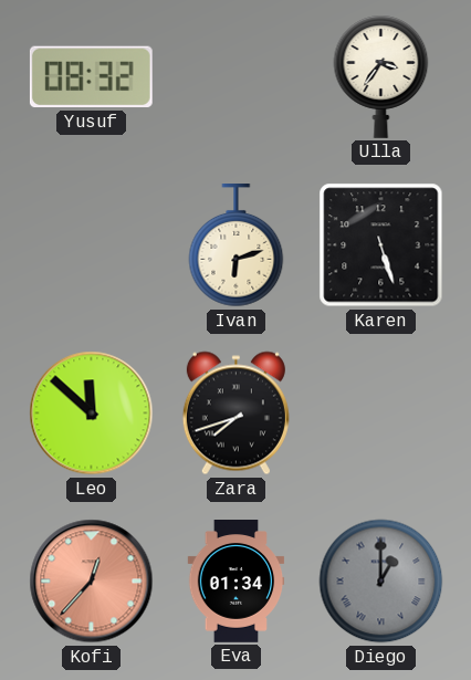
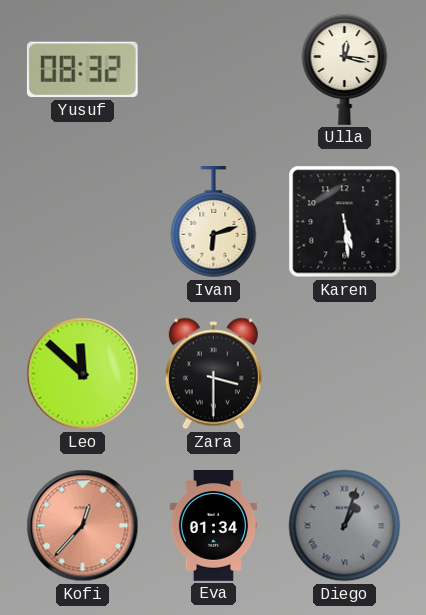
Ulla: 3:36 -> 12:17 (345, 69)
Karen: 5:27 -> 5:29 (345, 222)
Zara: 7:42 -> 3:30 (213, 374)
Diego: 1:00 -> 1:03 (345, 526)
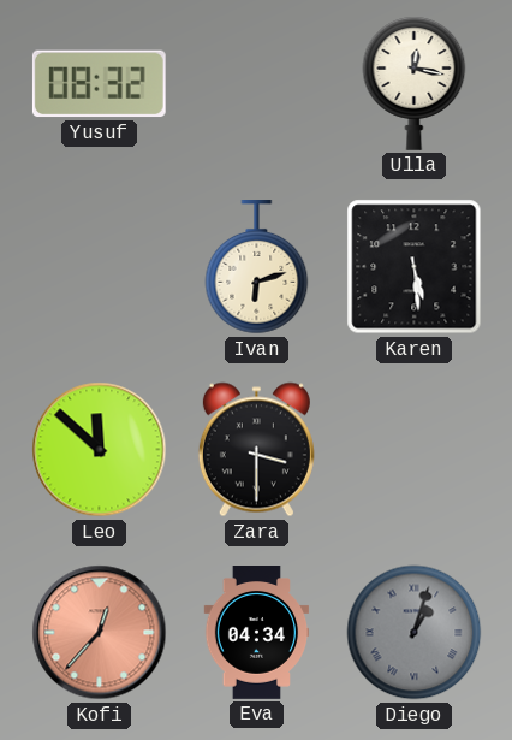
Eva: 01:34 -> 04:34 (257, 633)
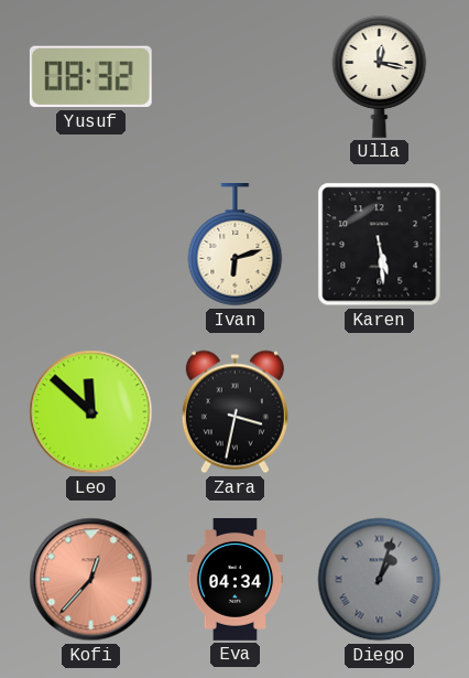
Zara: 3:30 -> 3:32 (234, 412)
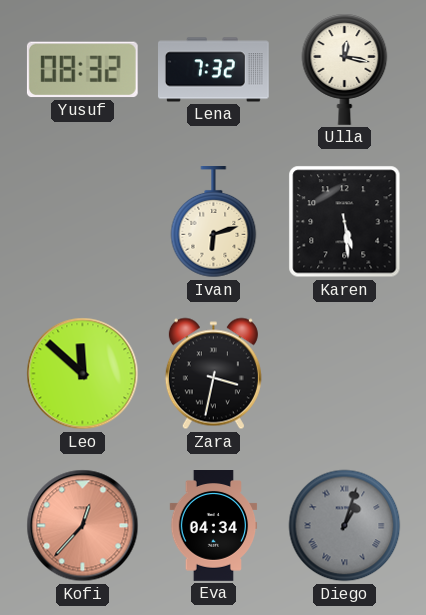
Lena: none -> 7:32 (214, 70)
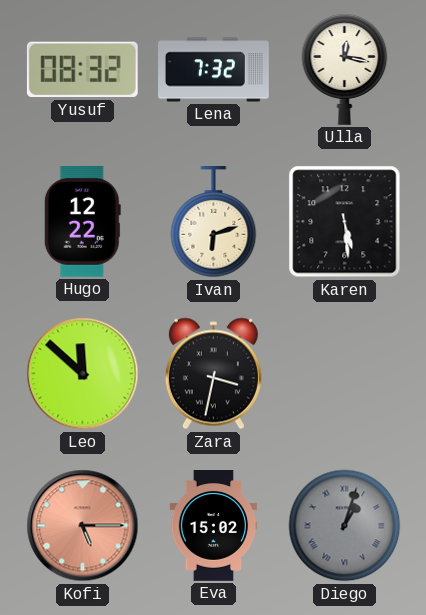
Hugo: none -> 12:22 (82, 222)
Kofi: 12:37 -> 5:15 (83, 526)
Eva: 04:34 -> 15:02 (214, 526)
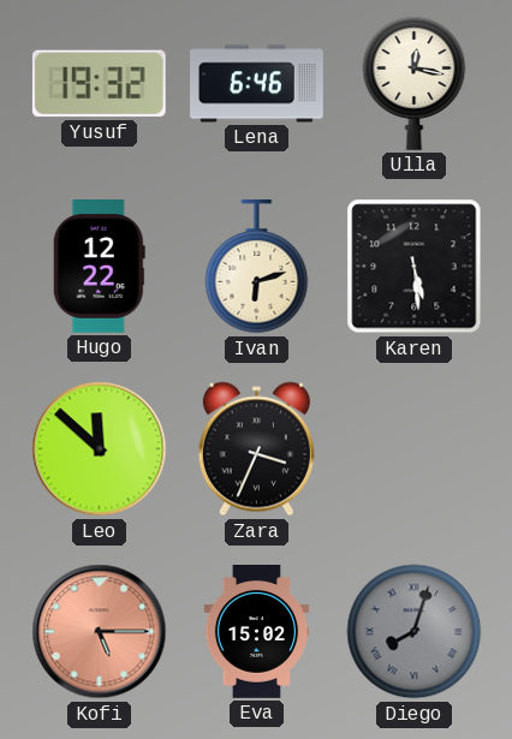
Yusuf: 08:32 -> 19:32 (99, 84)
Lena: 7:32 -> 6:46 (257, 84)
Zara: 3:32 -> 3:34 (256, 449)
Diego: 1:03 -> 8:03 (415, 632)
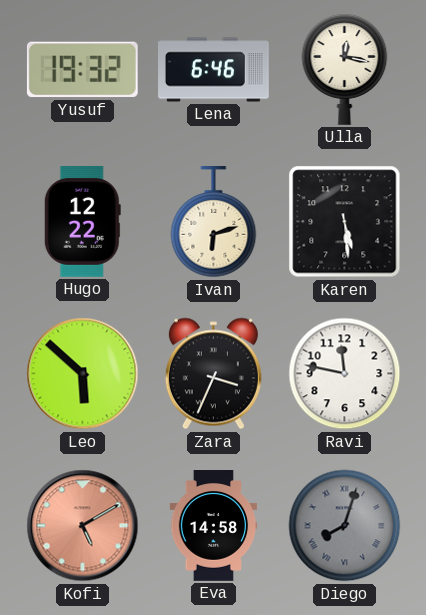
Leo: 11:52 -> 5:52 (83, 374)
Ravi: none -> 11:47 (345, 374)
Kofi: 5:15 -> 5:10 (83, 526)
Eva: 15:02 -> 14:58 (214, 526)
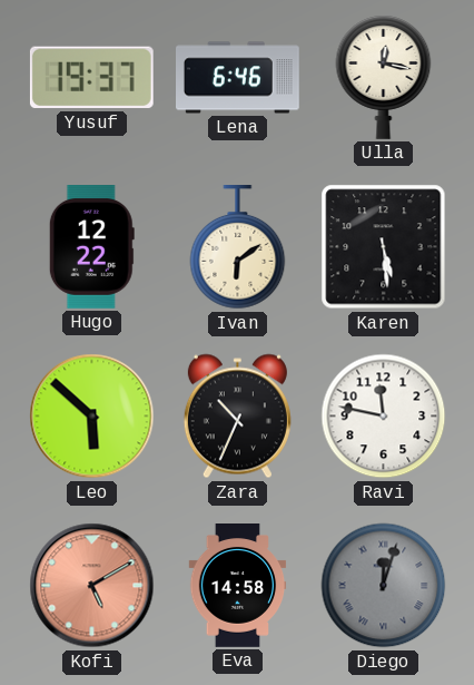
Yusuf: 19:32 -> 19:37 (91, 78)
Ivan: 6:12 -> 6:09 (238, 248)
Zara: 3:34 -> 10:34 (237, 417)
Diego: 8:03 -> 12:03 (384, 586)
